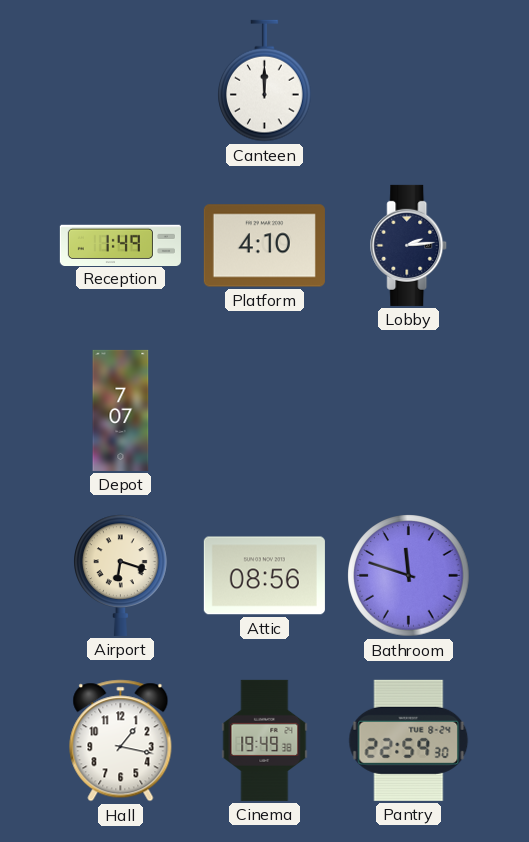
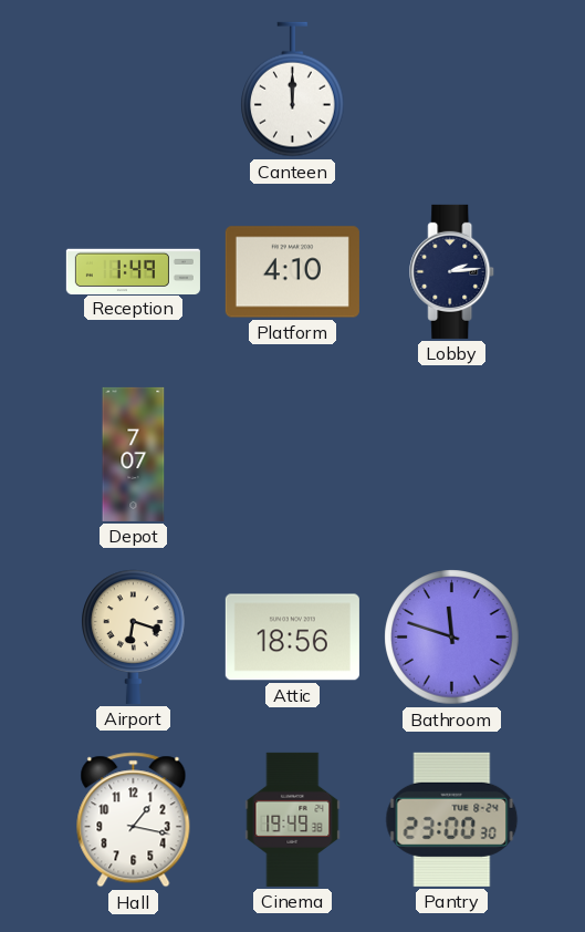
Attic: 08:56 -> 18:56 (292, 638)
Pantry: 22:59 -> 23:00 (452, 819)
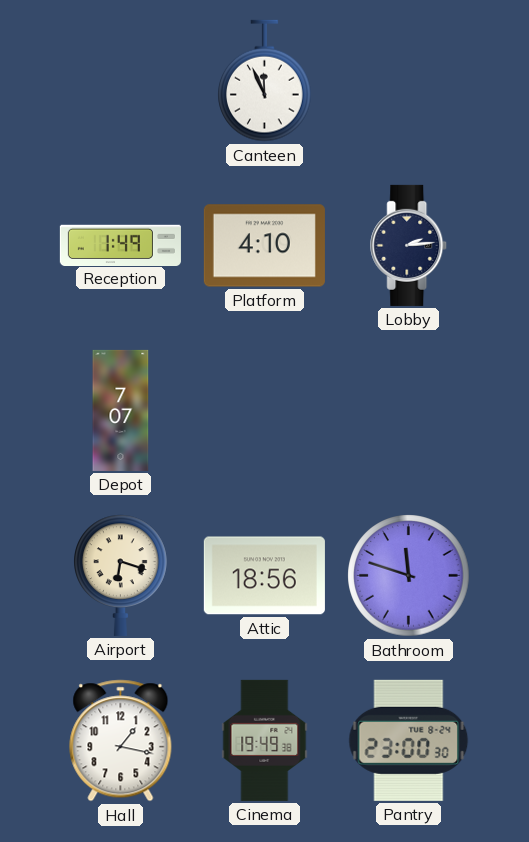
Canteen: 12:00 -> 11:56 (265, 81)
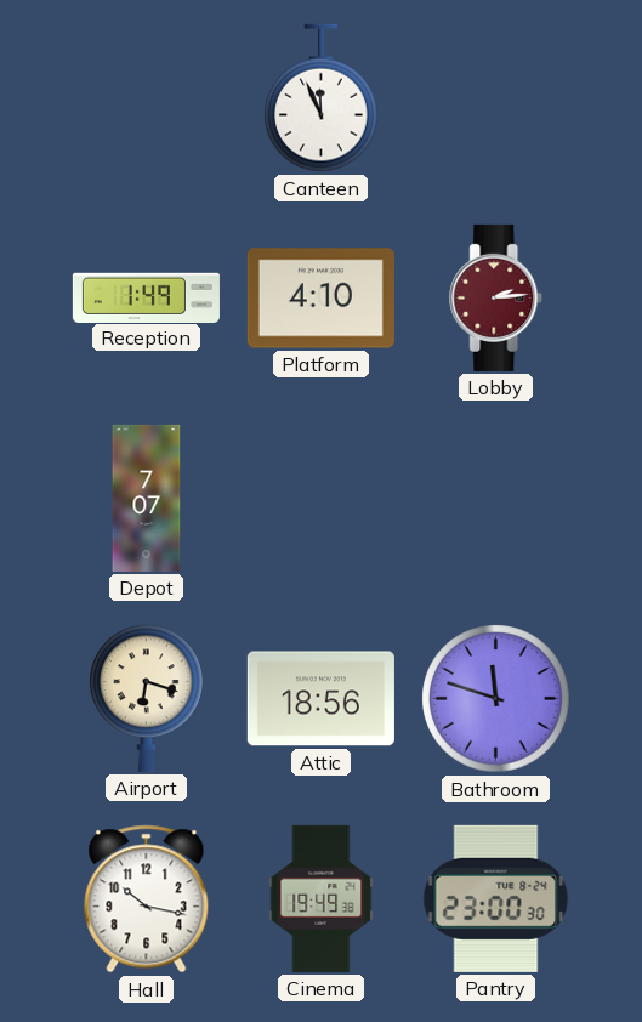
Lobby dial: navy -> burgundy (496, 297)
Hall: 1:17 -> 10:17 (147, 899)
